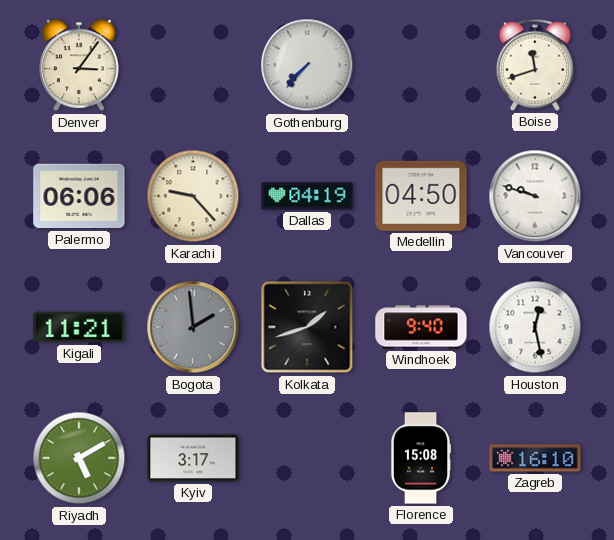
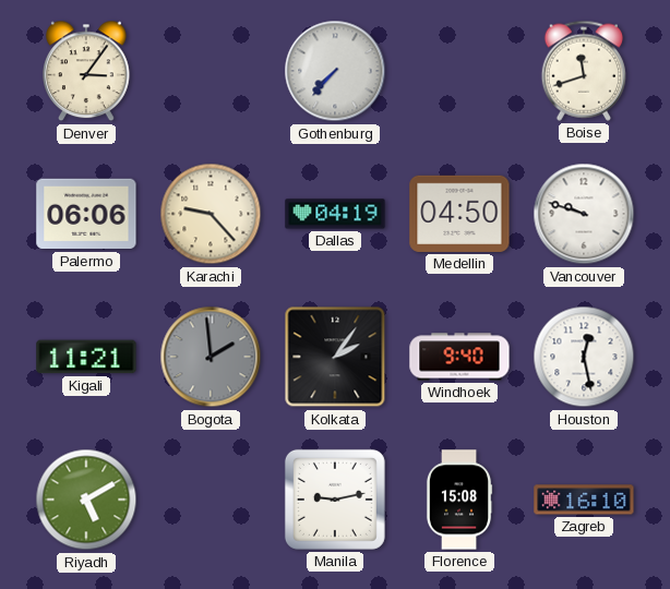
Kolkata: 1:42 -> 2:06 (335, 357)
Kyiv: 3:17 -> none (193, 458)
Manila: none -> 9:13 (335, 500)
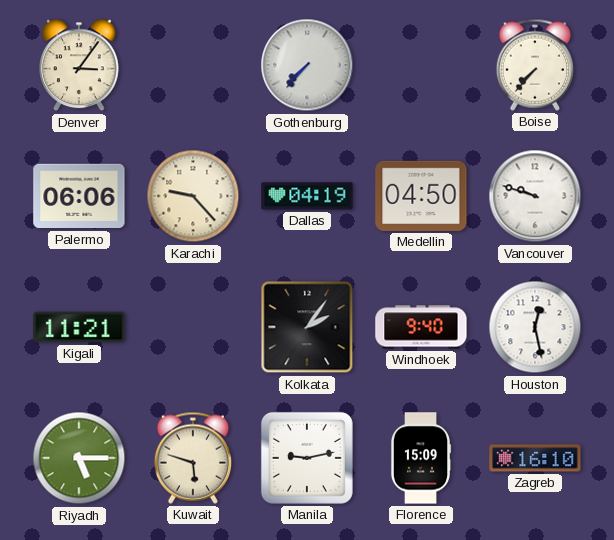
Boise: 11:42 -> 7:37 (534, 65)
Bogota: 1:59 -> none (211, 357)
Riyadh: 5:10 -> 5:15 (79, 458)
Kuwait: none -> 5:48 (192, 458)
Florence: 15:08 -> 15:09 (421, 458)
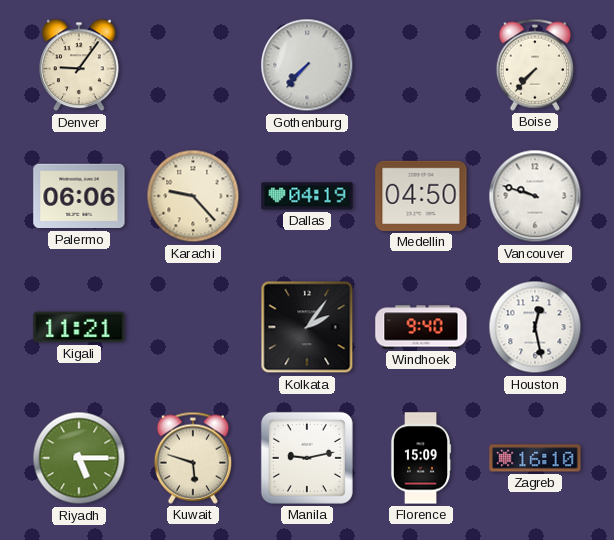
Denver: 3:06 -> 9:06 (79, 65)
